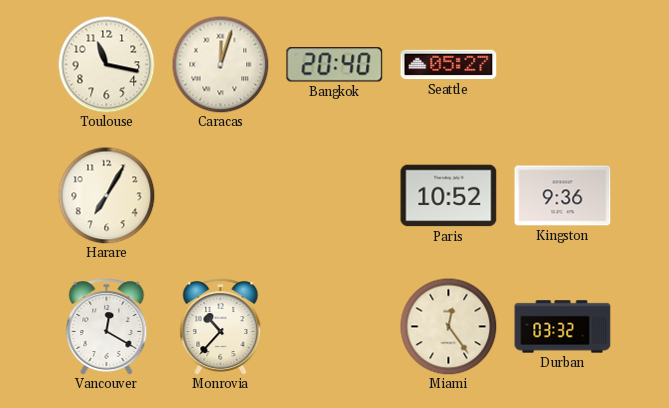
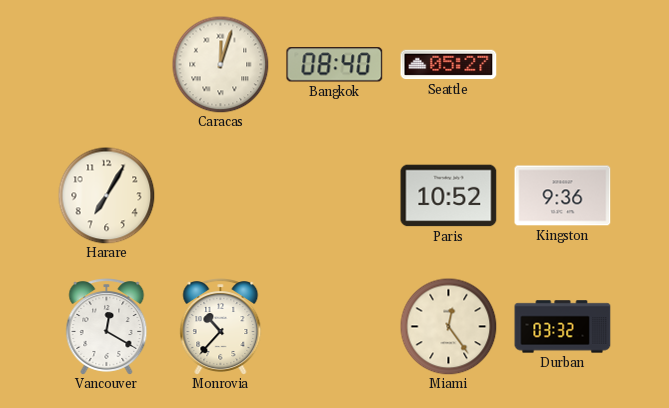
Toulouse: 11:17 -> none (106, 64)
Bangkok: 20:40 -> 08:40 (335, 65)
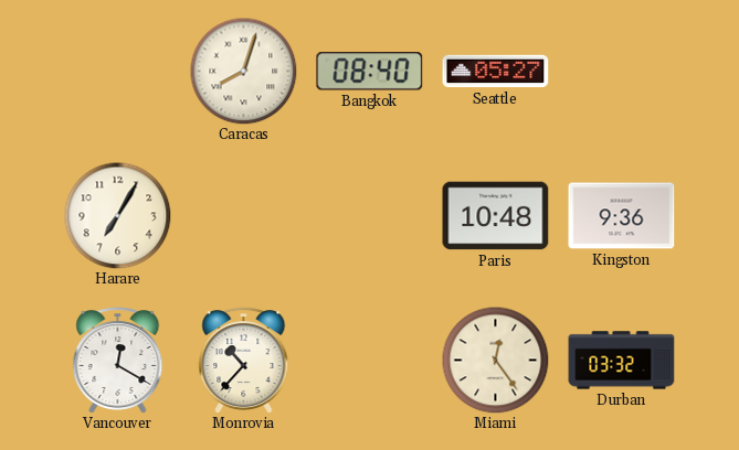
Caracas: 12:03 -> 8:03 (243, 71)
Paris: 10:52 -> 10:48 (496, 216)
